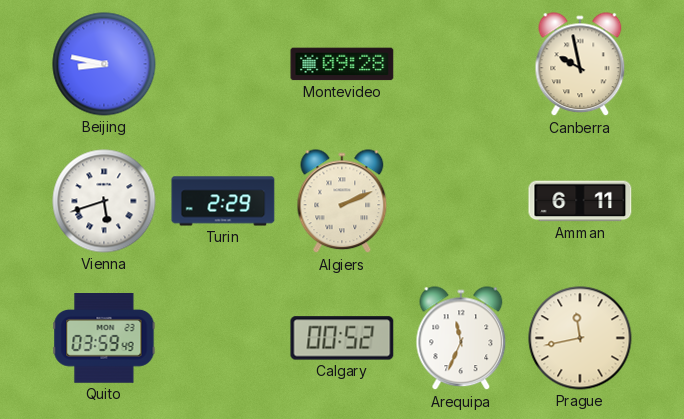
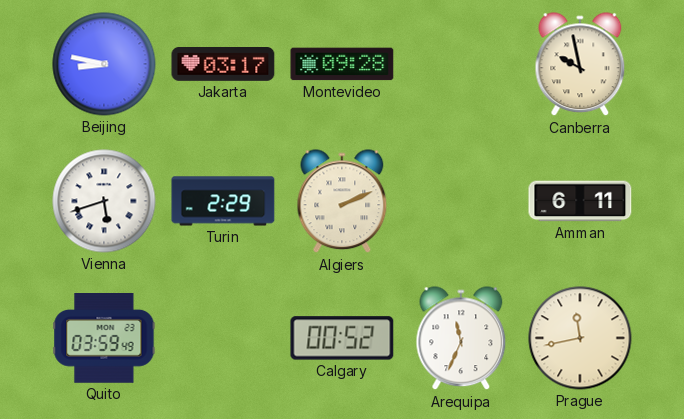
Jakarta: none -> 03:17 (223, 65)
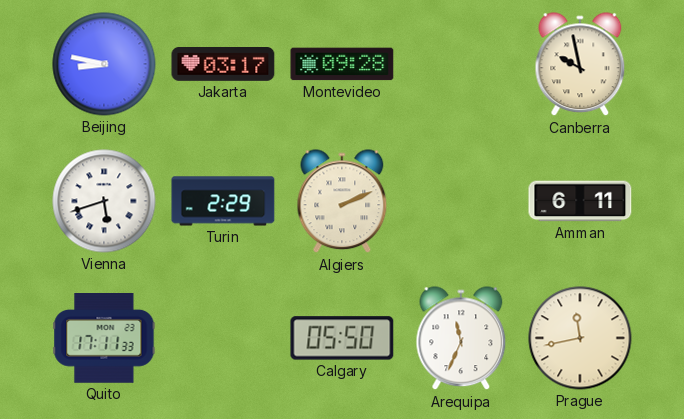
Quito: 03:59 -> 17:11 (104, 339)
Calgary: 00:52 -> 05:50 (342, 338)
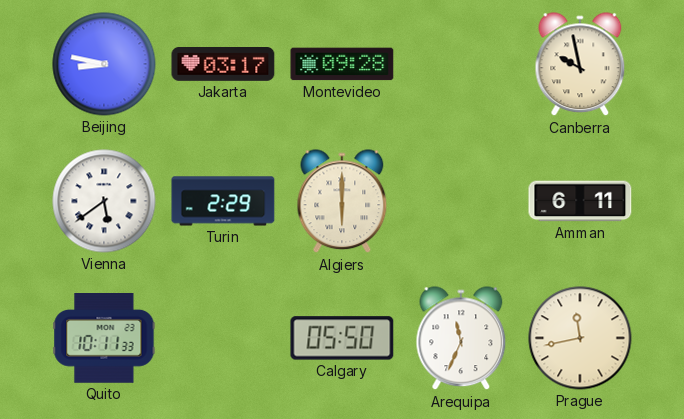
Vienna: 5:42 -> 5:39 (104, 201)
Algiers: 2:11 -> 6:00 (342, 202)
Quito: 17:11 -> 10:11 (104, 339)
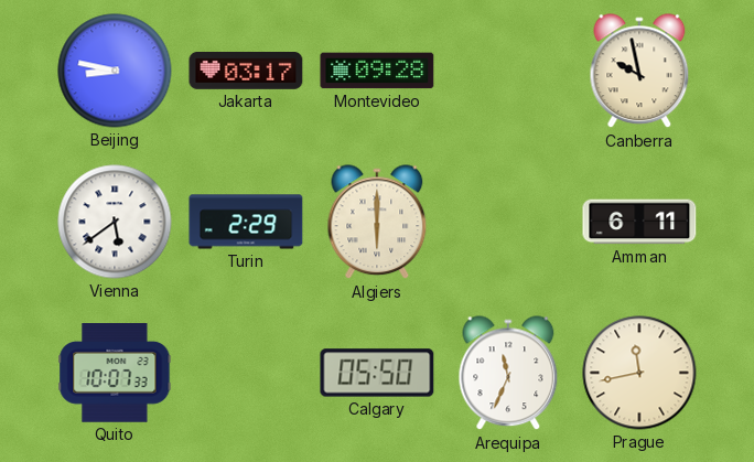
Quito: 10:11 -> 10:07 (115, 374)
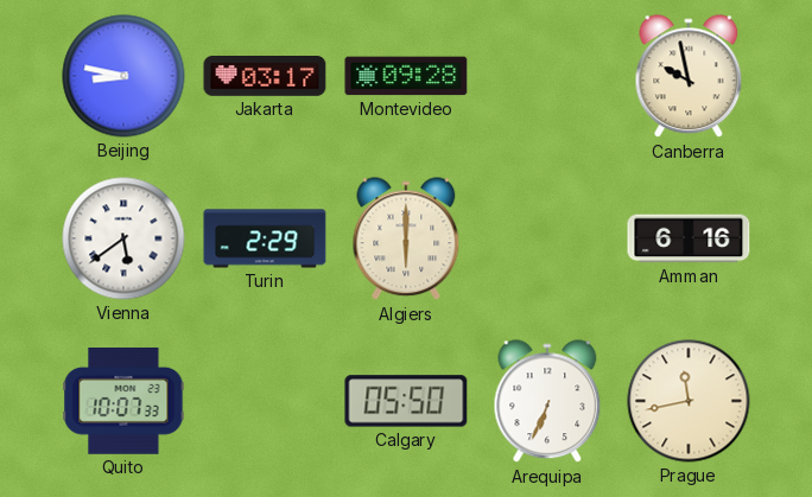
Amman: 6:11 -> 6:16 (689, 238)
Arequipa: 11:34 -> 6:34 (547, 402)
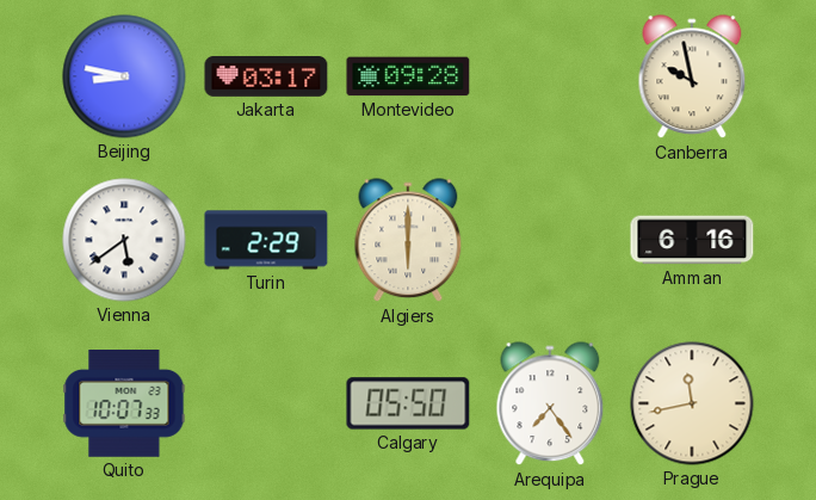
Arequipa: 6:34 -> 7:24 (550, 405)
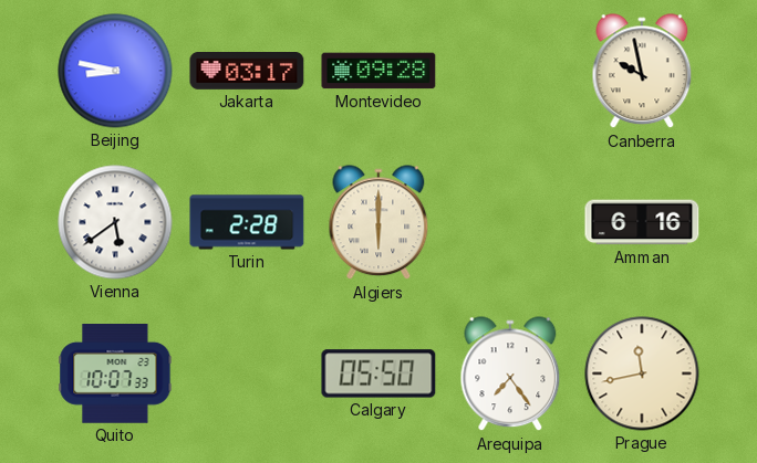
Turin: 2:29 -> 2:28 (247, 222)
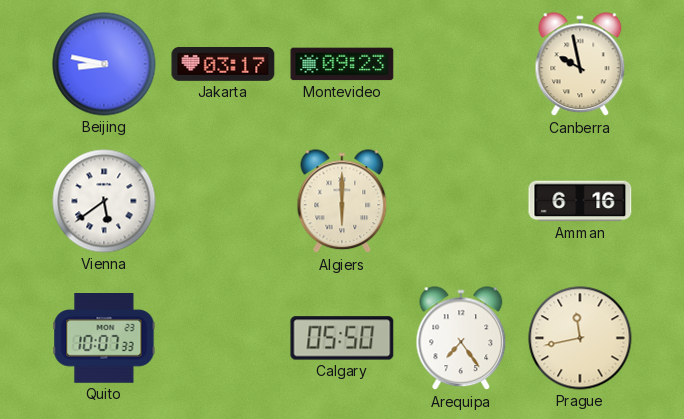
Montevideo: 09:28 -> 09:23 (342, 64)
Turin: 2:28 -> none (247, 222)
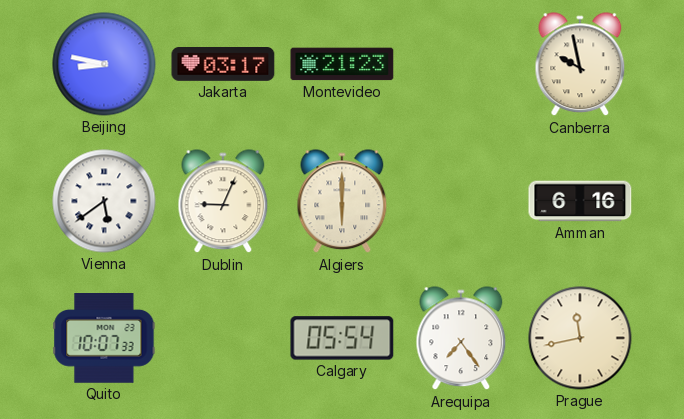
Montevideo: 09:23 -> 21:23 (342, 64)
Dublin: none -> 9:04 (223, 202)
Calgary: 05:50 -> 05:54 (342, 338)
